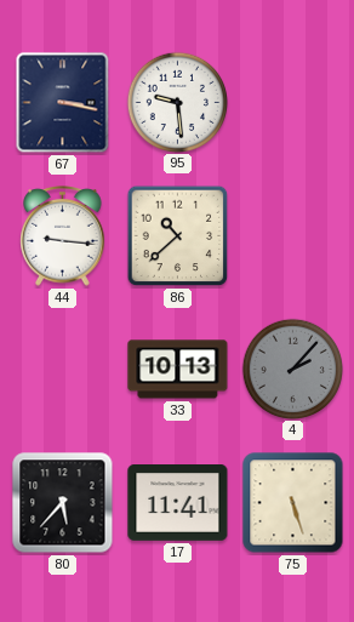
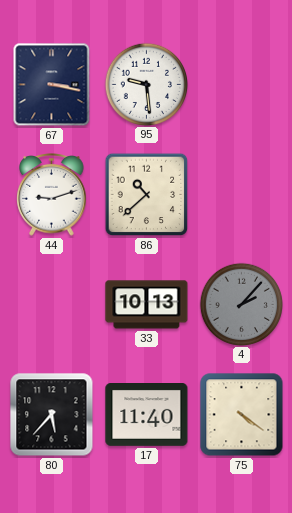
44: 9:16 -> 9:12 (52, 195)
17: 11:41 -> 11:40 (147, 415)
75: 5:27 -> 4:21 (242, 415)
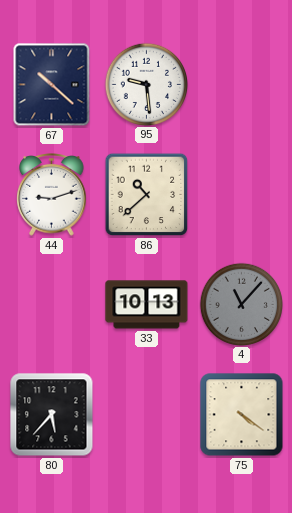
67: 3:17 -> 10:22 (52, 85)
4: 2:07 -> 11:07 (241, 304)
17: 11:40 -> none (147, 415)
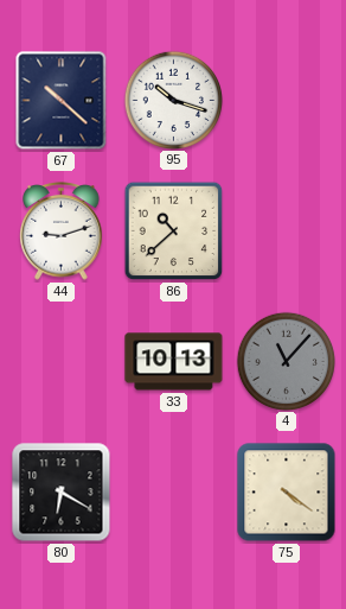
95: 9:29 -> 10:18 (173, 100)
80: 5:37 -> 6:20 (62, 493)
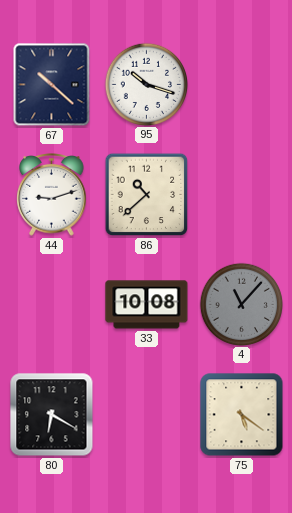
33: 10:13 -> 10:08 (147, 305)
75: 4:21 -> 5:21 (242, 415)
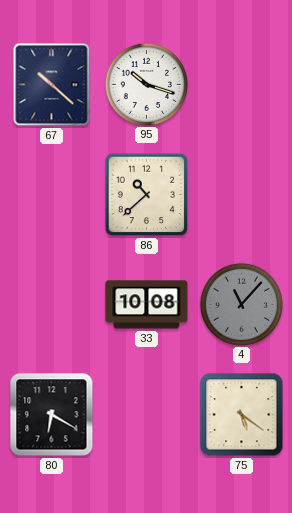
44: 9:12 -> none (52, 195)
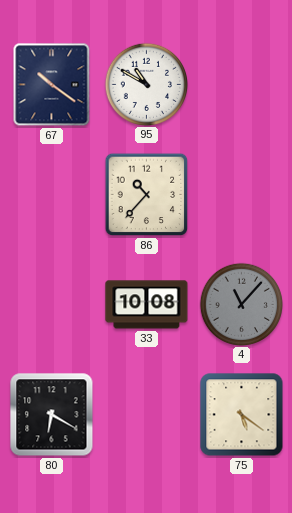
67: 10:22 -> 10:21 (52, 85)
95: 10:18 -> 10:50 (146, 84)
86: 10:38 -> 10:37 (147, 195)
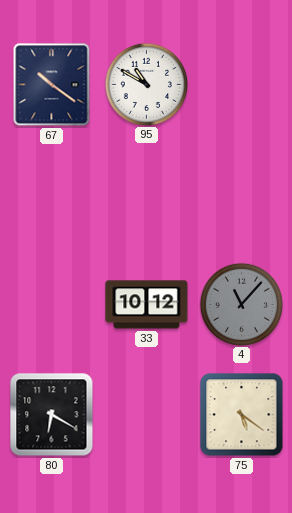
86: 10:37 -> none (147, 195)
33: 10:08 -> 10:12 (147, 305)
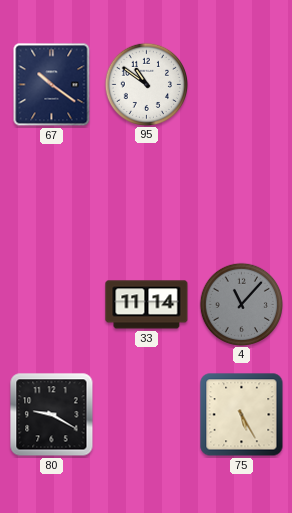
95: 10:50 -> 10:51 (146, 84)
33: 10:12 -> 11:14 (147, 305)
80: 6:20 -> 9:20 (52, 415)
75: 5:21 -> 5:25 (242, 415)
